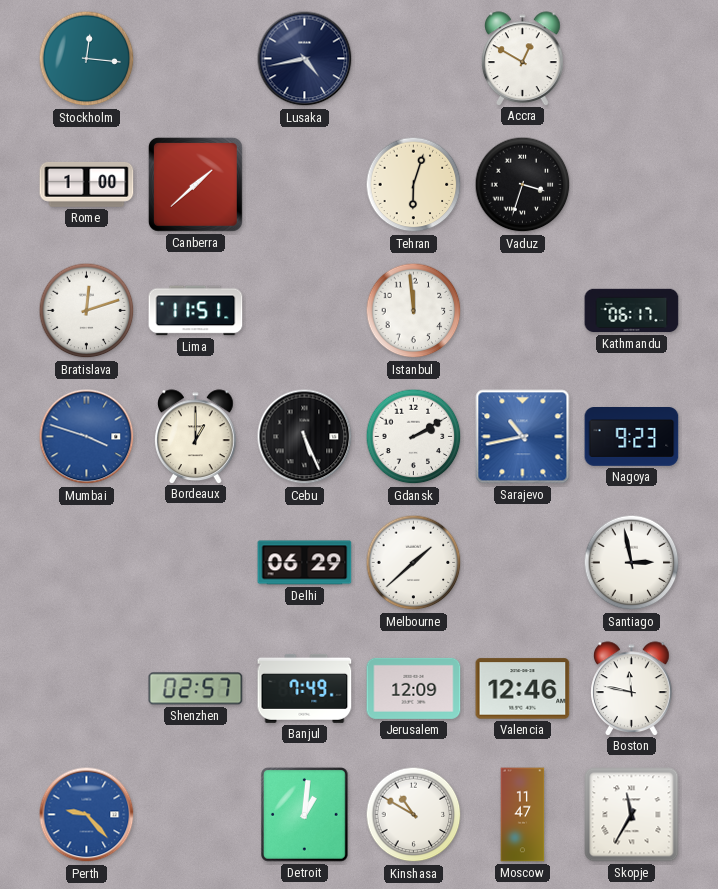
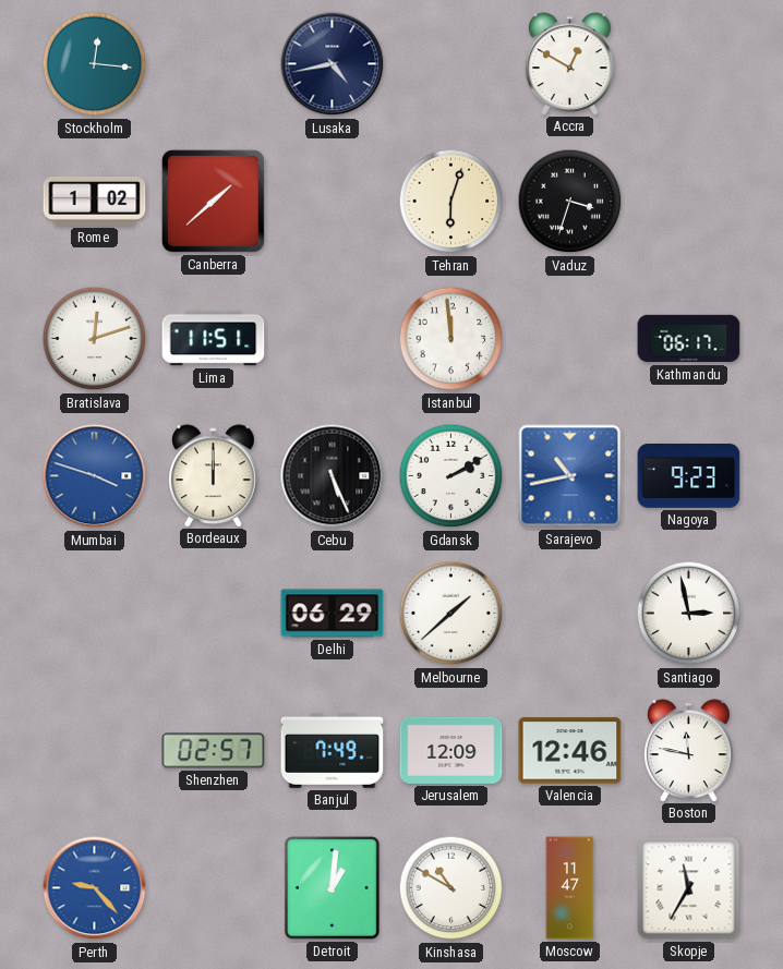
Rome: 1:00 -> 1:02 (95, 201)
Bordeaux: 1:00 -> 12:00 (214, 475)
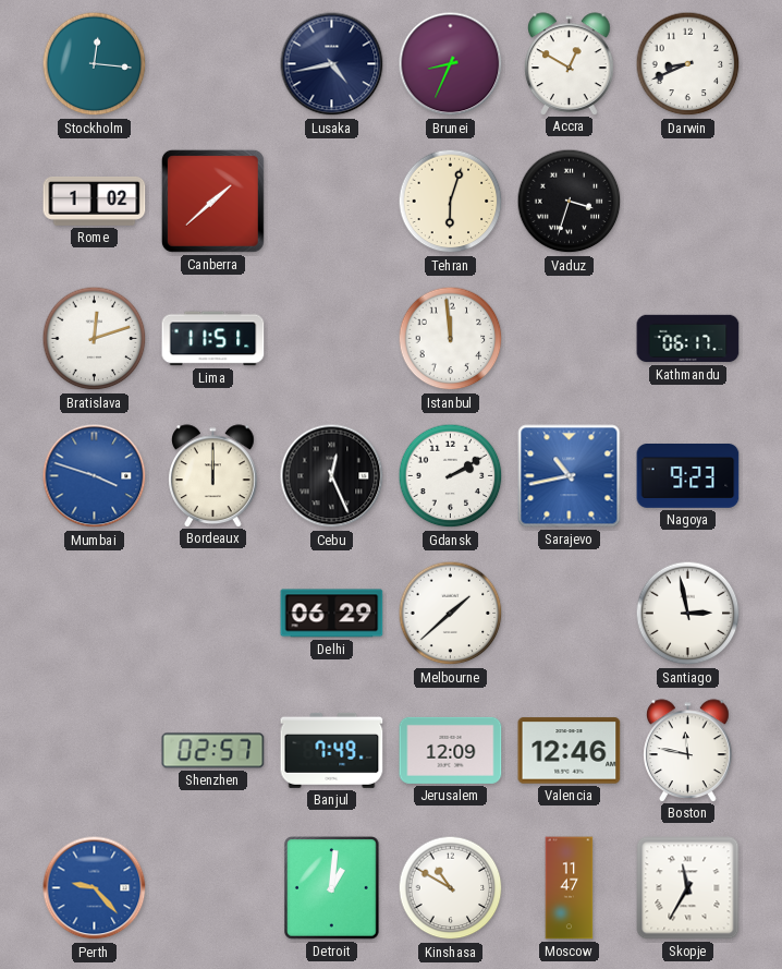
Brunei: none -> 8:34 (451, 64)
Darwin: none -> 8:41 (688, 64)
Cebu: 5:26 -> 12:26 (332, 476)
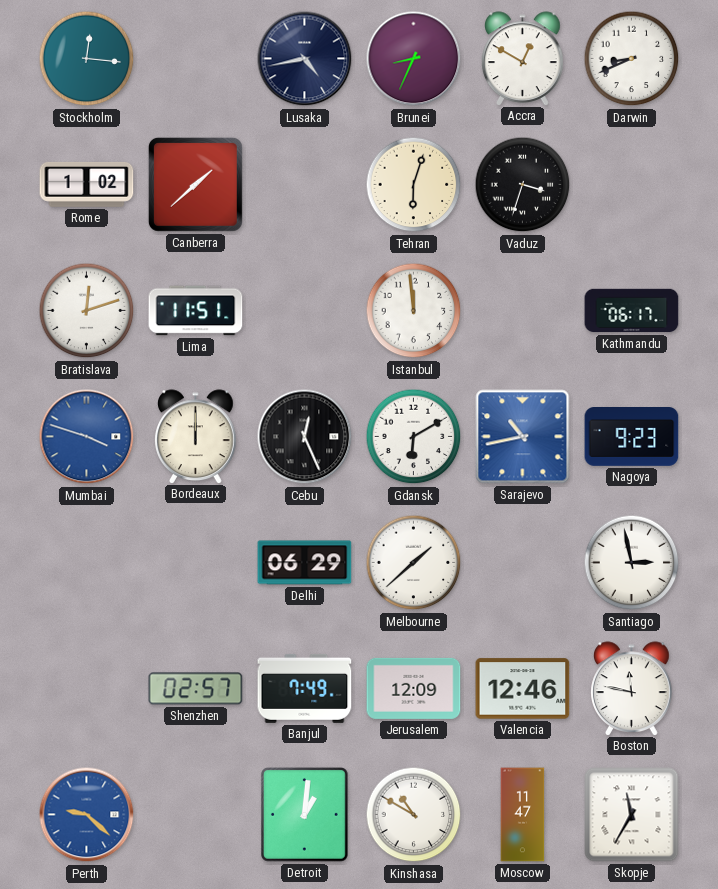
Gdansk: 2:10 -> 6:10 (414, 437)
Perth: 9:23 -> 9:22 (87, 815)
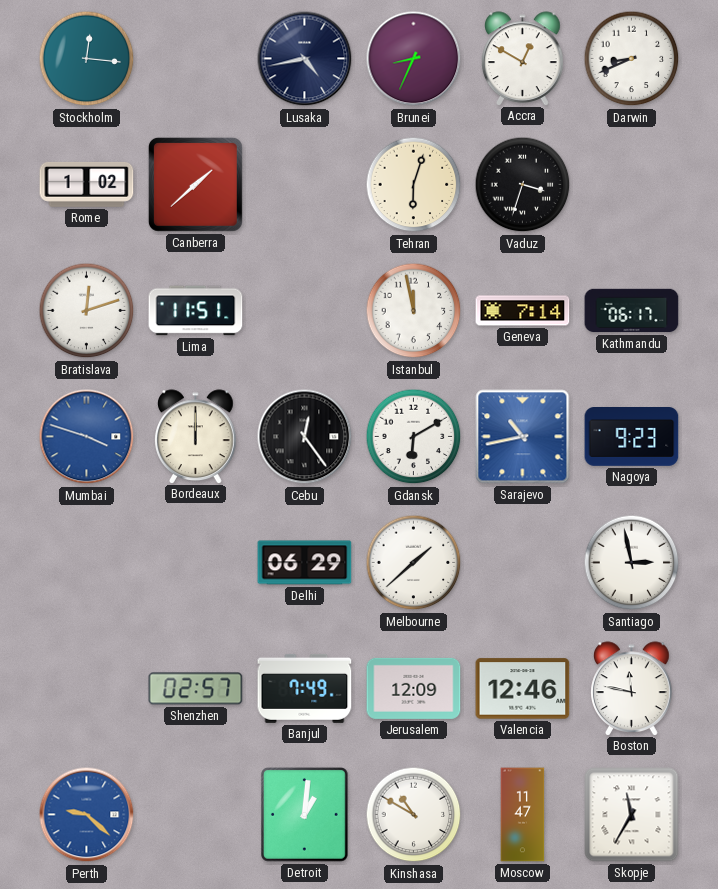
Istanbul: 11:59 -> 11:58 (414, 311)
Geneva: none -> 7:14 (523, 311)
Cebu: 12:26 -> 12:24 (305, 437)
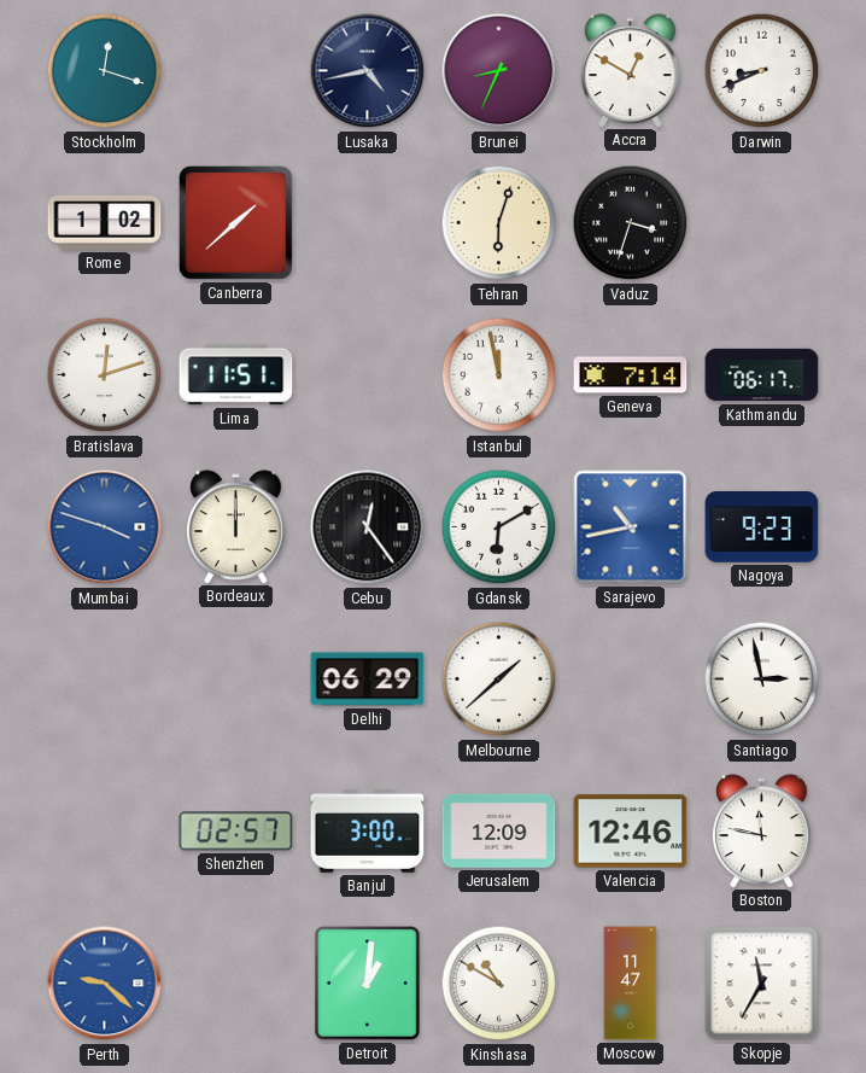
Stockholm: 12:16 -> 12:18 (105, 71)
Banjul: 7:49 -> 3:00 (368, 830)
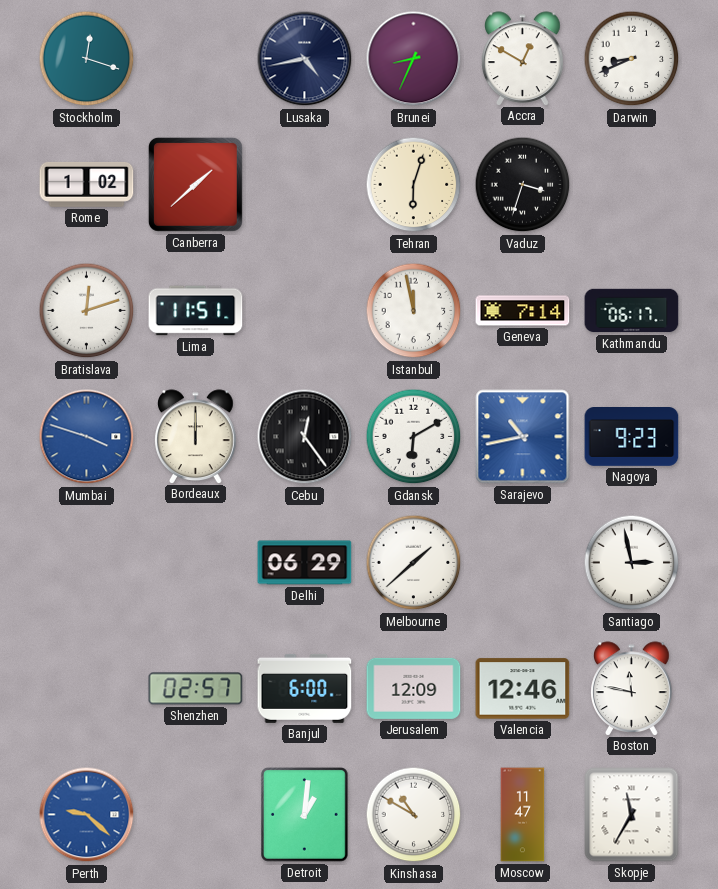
Banjul: 3:00 -> 6:00 (305, 688)
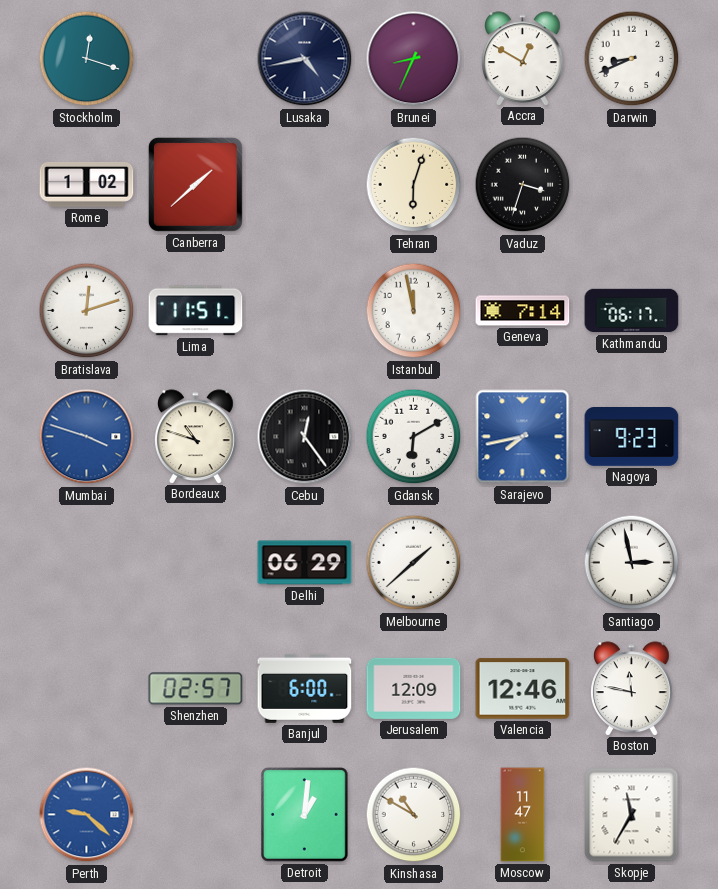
Bordeaux: 12:00 -> 10:48 (196, 436)
Sarajevo: 10:43 -> 7:43 (523, 437)
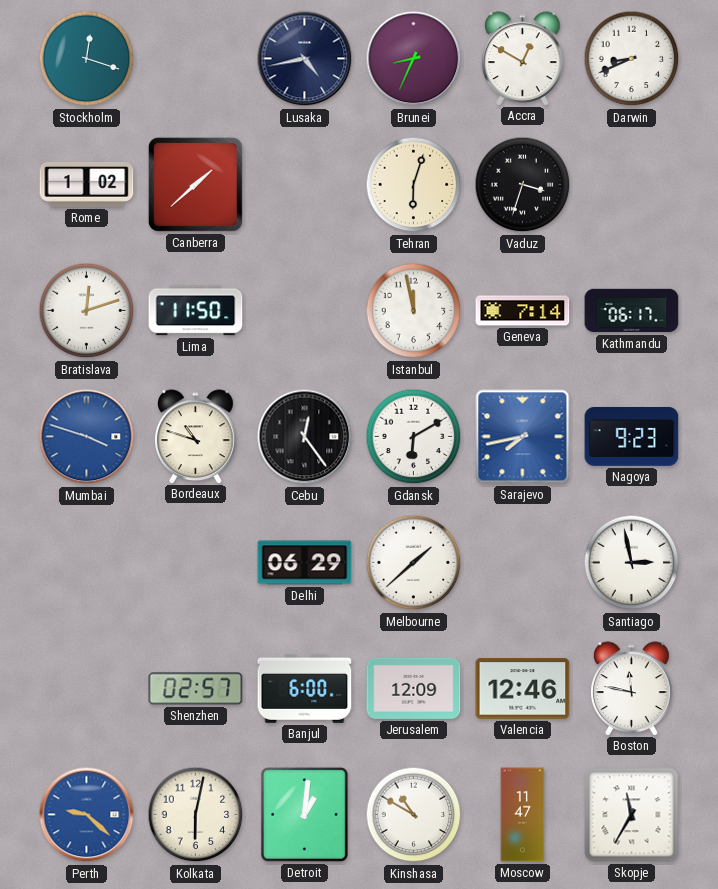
Lima: 11:51 -> 11:50 (196, 311)
Kolkata: none -> 6:02 (196, 815)
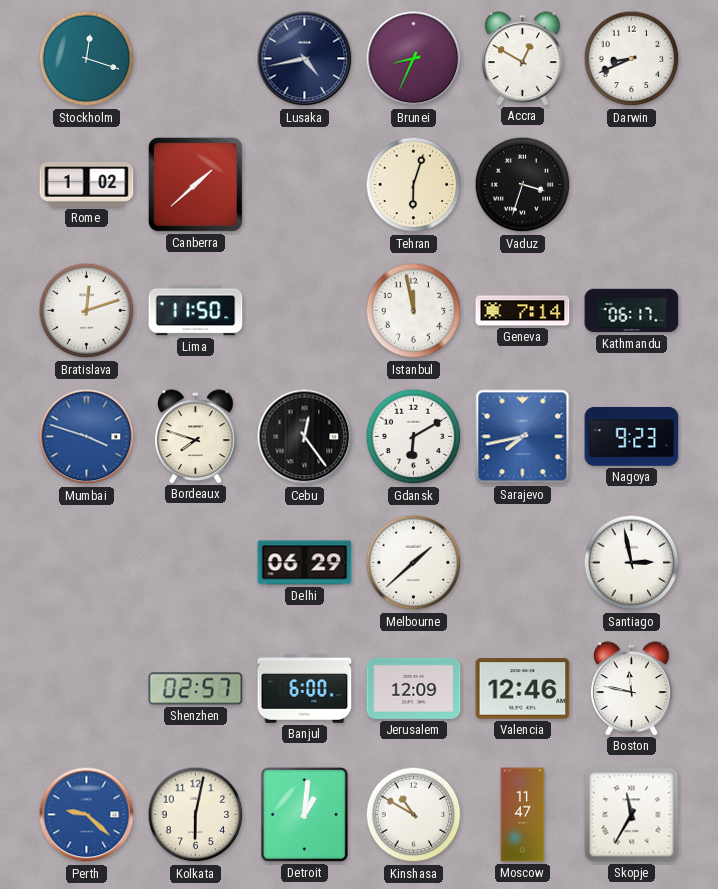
Bordeaux: 10:48 -> 7:48 (196, 436)
